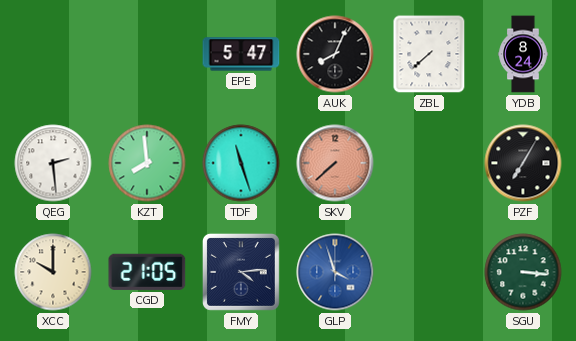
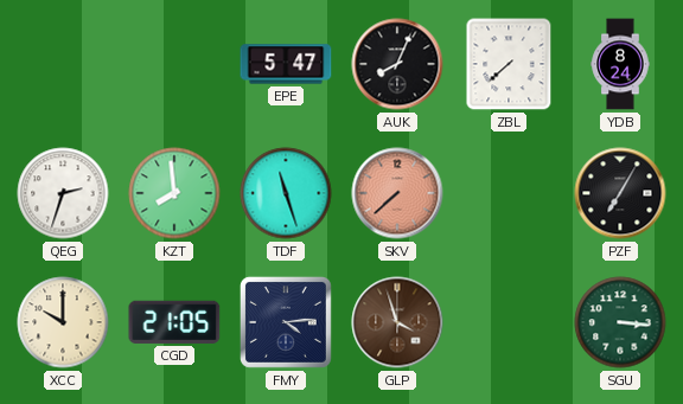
QEG: 2:29 -> 2:33 (63, 193)
GLP dial: blue -> brown (397, 322)
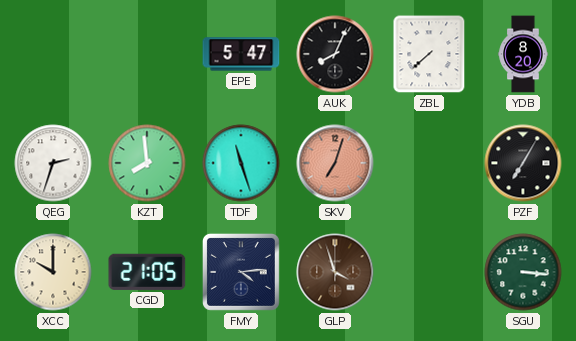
YDB: 8:24 -> 8:20 (523, 54)
SKV: 7:38 -> 7:03 (335, 163)
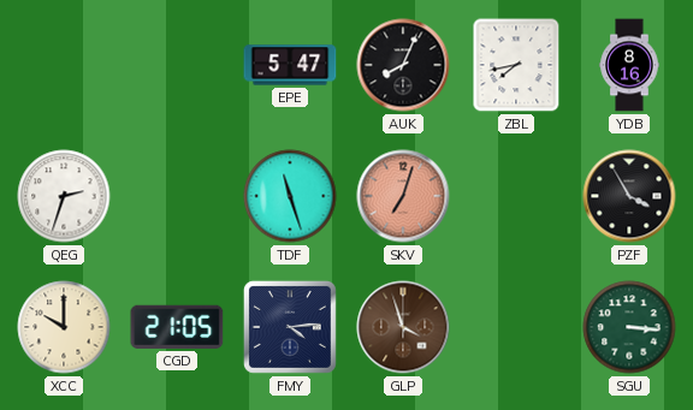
ZBL: 7:38 -> 7:43 (516, 65)
YDB: 8:20 -> 8:16 (629, 65)
KZT: 7:59 -> none (147, 163)
PZF: 7:05 -> 3:55 (629, 196)
